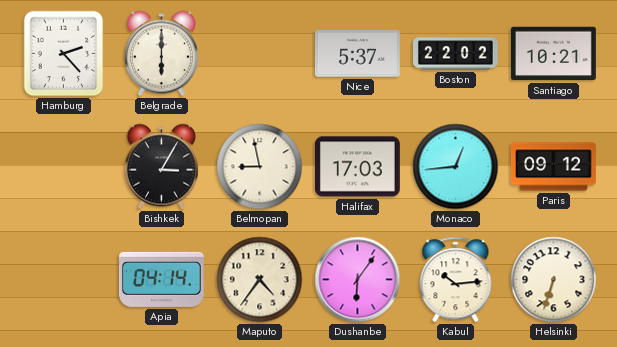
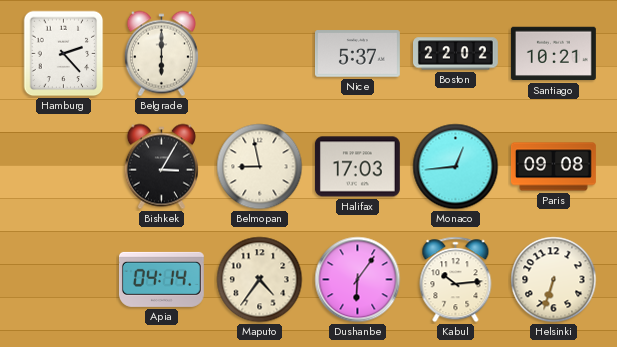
Paris: 09:12 -> 09:08 (554, 167)
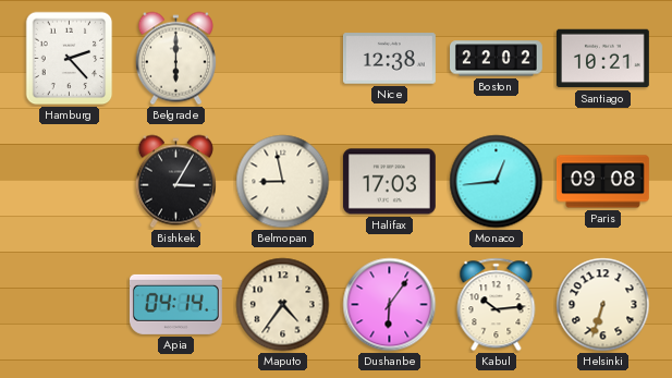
Nice: 5:37 -> 12:38 (389, 59)
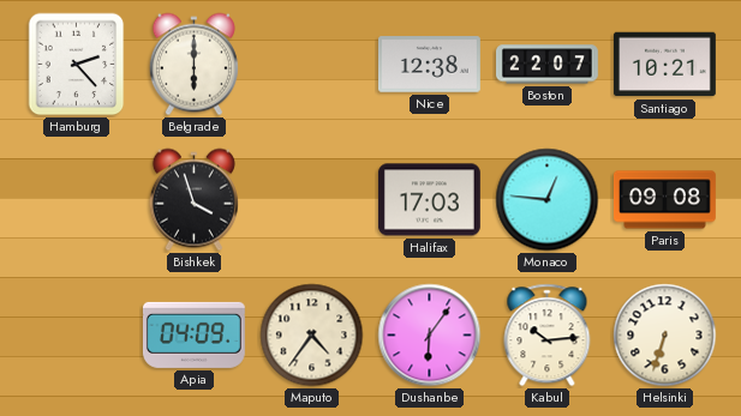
Boston: 22:02 -> 22:07 (548, 65)
Bishkek: 3:05 -> 3:57 (193, 200)
Belmopan: 8:58 -> none (283, 182)
Monaco: 12:44 -> 12:46 (548, 200)
Apia: 04:14 -> 04:09 (193, 334)
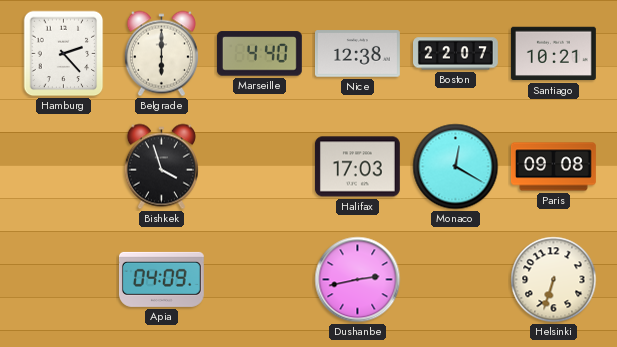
Marseille: none -> 4:40 (259, 54)
Monaco: 12:46 -> 12:20 (456, 167)
Maputo: 4:36 -> none (312, 336)
Dushanbe: 6:06 -> 2:43 (358, 280)
Kabul: 10:14 -> none (548, 336)
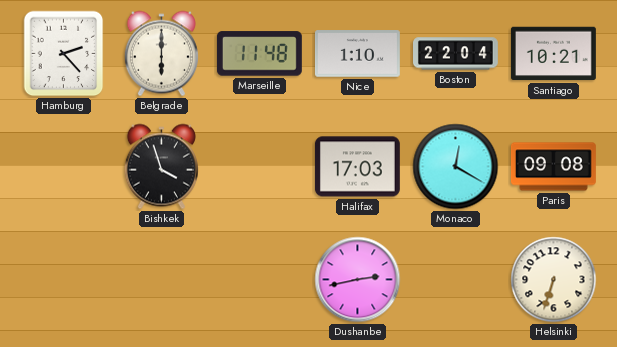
Marseille: 4:40 -> 11:48 (259, 54)
Nice: 12:38 -> 1:10 (357, 54)
Boston: 22:07 -> 22:04 (456, 54)
Apia: 04:09 -> none (161, 279)
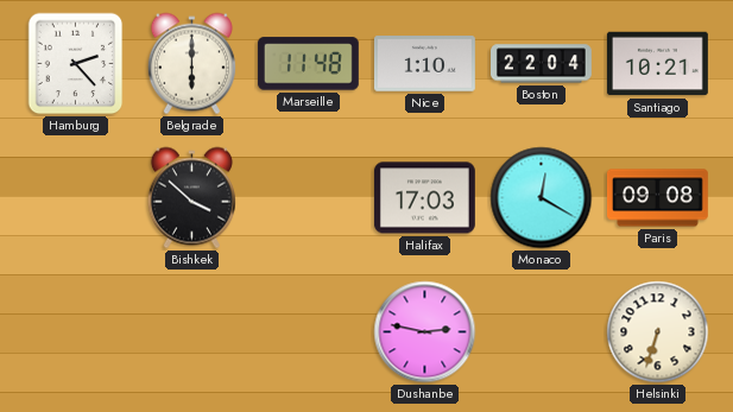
Bishkek: 3:57 -> 3:52 (191, 198)
Dushanbe: 2:43 -> 2:47 (425, 332)
